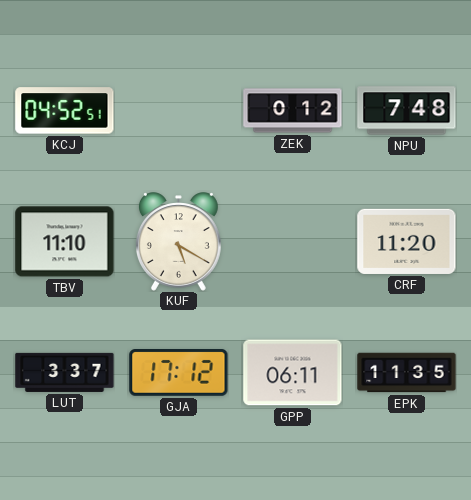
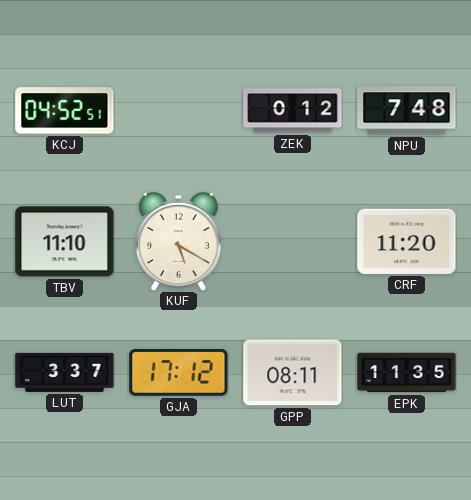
GPP: 06:11 -> 08:11 (293, 373)
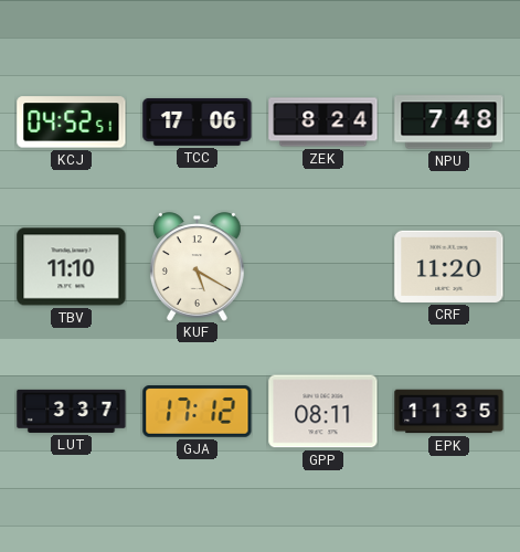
TCC: none -> 17:06 (198, 121)
ZEK: 0:12 -> 8:24 (323, 123)
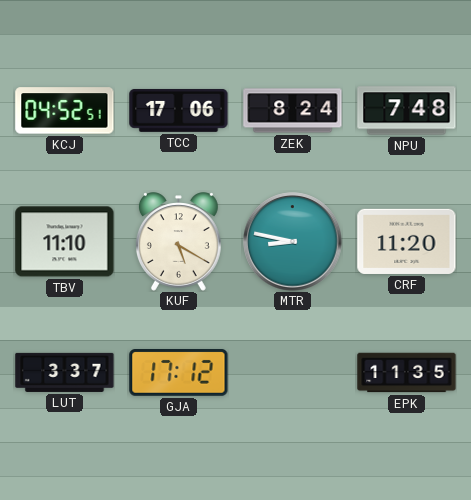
MTR: none -> 8:47 (293, 242)
GPP: 08:11 -> none (323, 412)
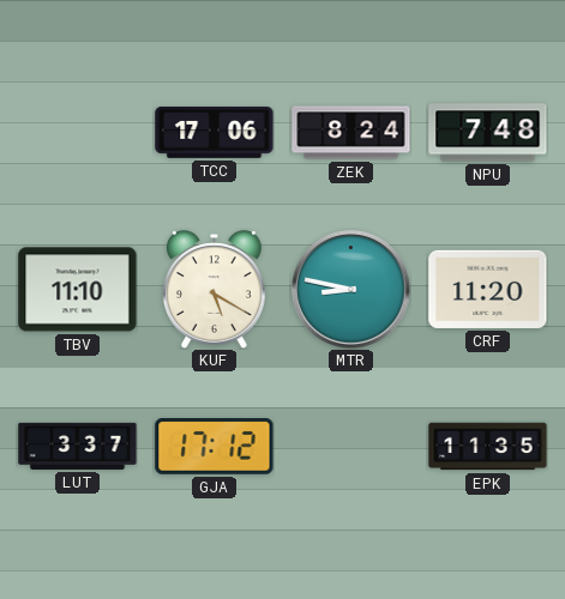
KCJ: 04:52 -> none (65, 111)
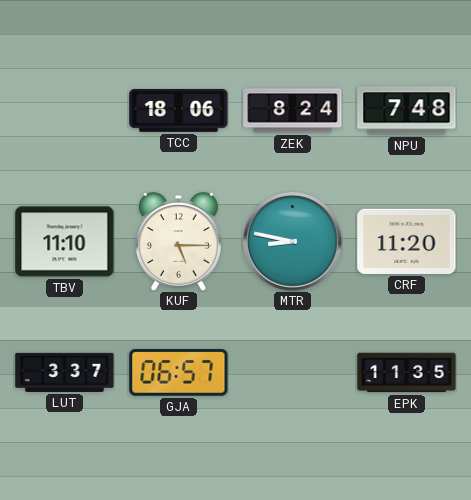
TCC: 17:06 -> 18:06 (179, 110)
KUF: 5:20 -> 5:15 (178, 242)
GJA: 17:12 -> 06:57 (179, 373)
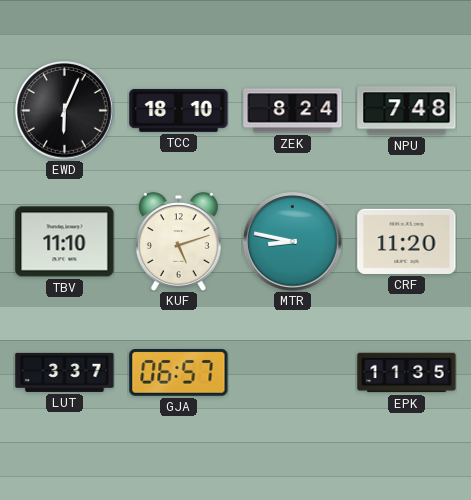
EWD: none -> 6:04 (65, 111)
TCC: 18:06 -> 18:10 (179, 110)
KUF: 5:15 -> 5:12 (178, 242)
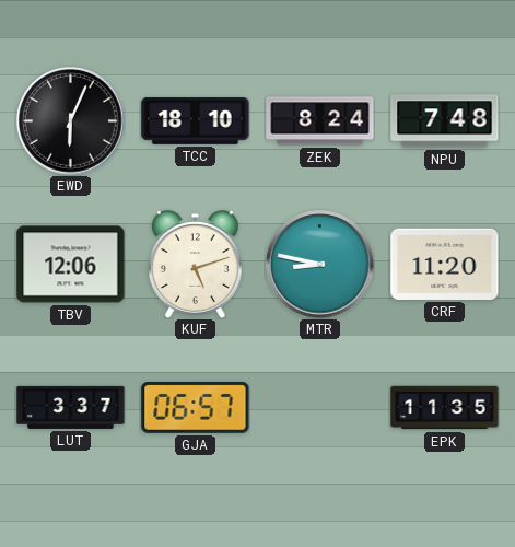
TBV: 11:10 -> 12:06 (71, 265)
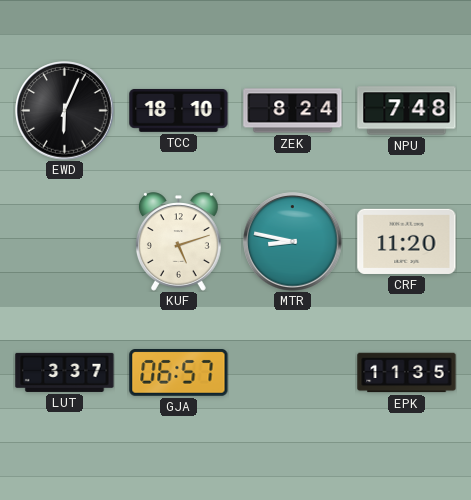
TBV: 12:06 -> none (71, 265)
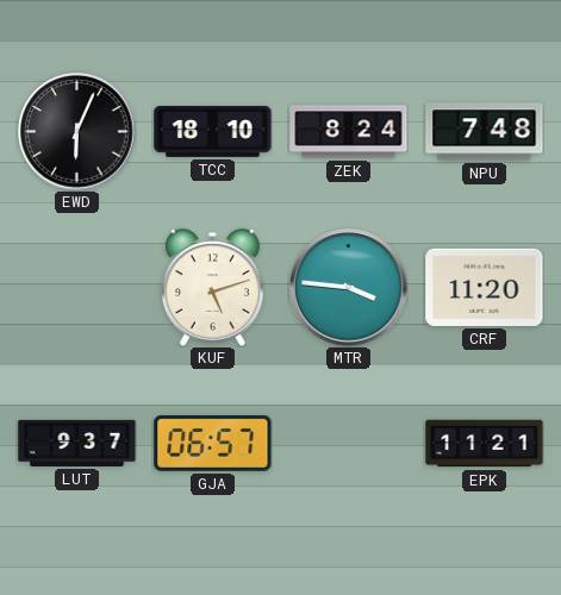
MTR: 8:47 -> 3:46 (349, 288)
LUT: 3:37 -> 9:37 (77, 443)
EPK: 11:35 -> 11:21 (485, 444)
